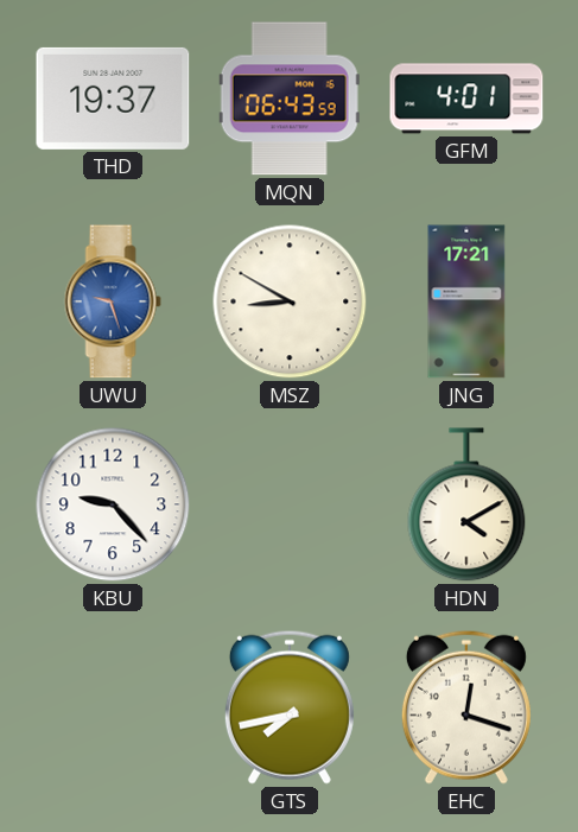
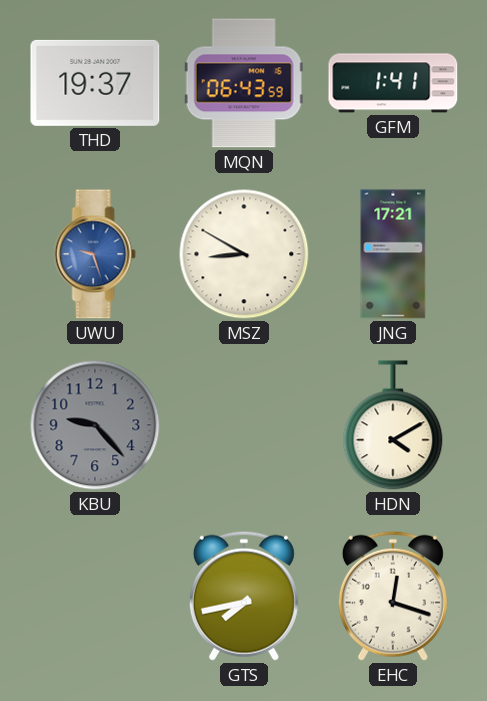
GFM: 4:01 -> 1:41 (393, 83)
KBU dial: white -> grey (95, 425)
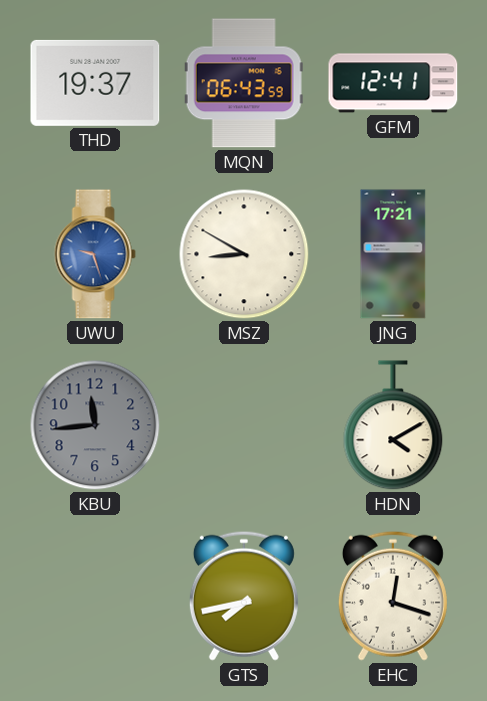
GFM: 1:41 -> 12:41 (393, 83)
KBU: 9:23 -> 11:44 (95, 425)
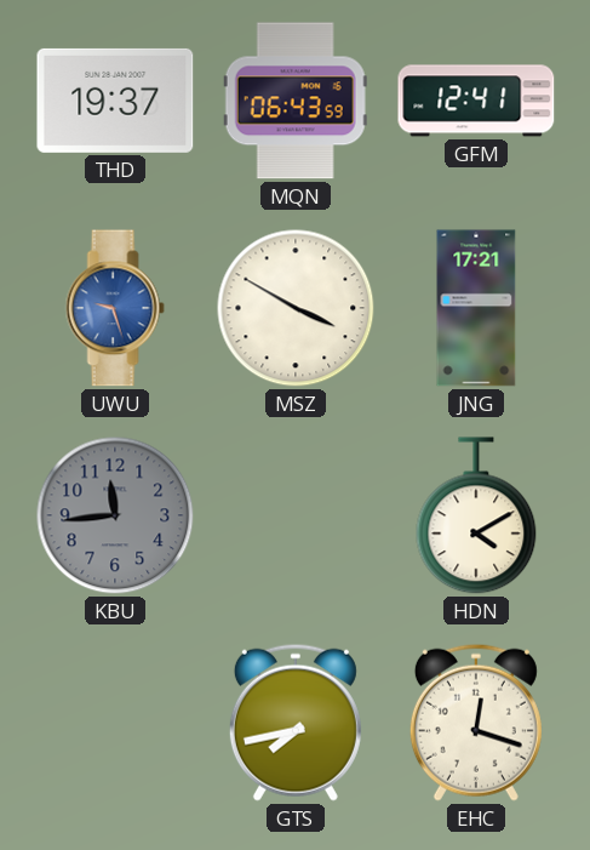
MSZ: 8:50 -> 3:50 (296, 308)
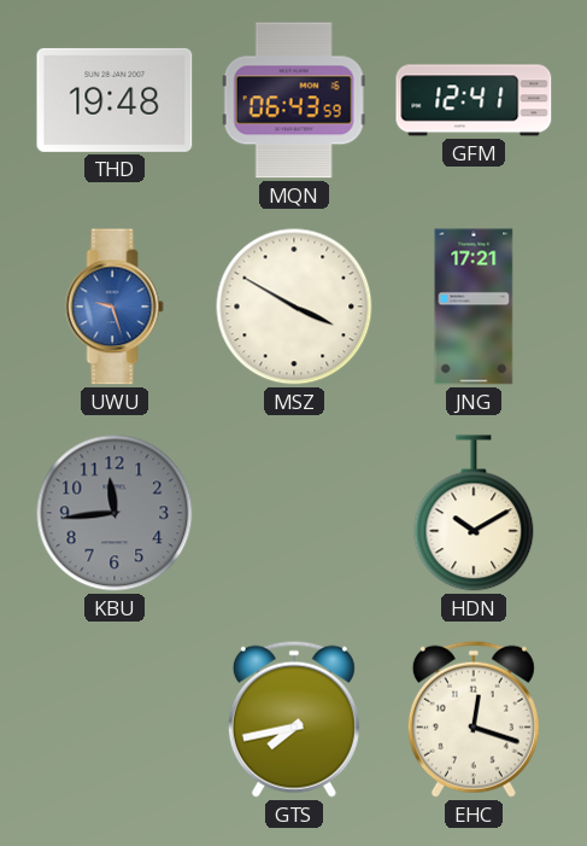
THD: 19:37 -> 19:48 (115, 100)
HDN: 4:10 -> 10:10 (474, 513)
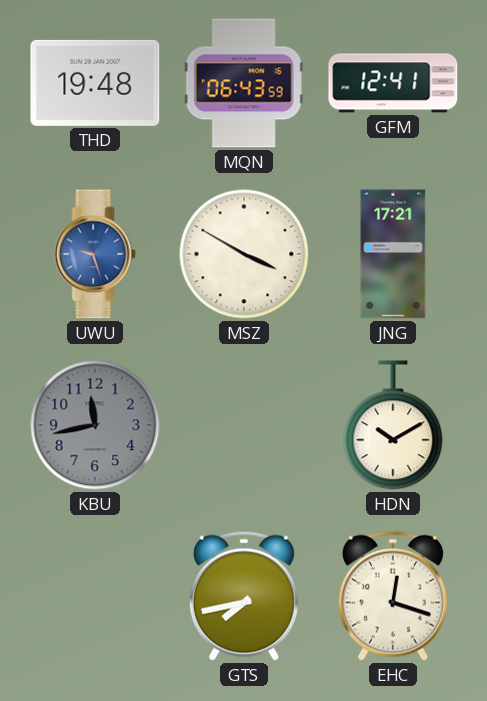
KBU: 11:44 -> 11:43 (95, 425)
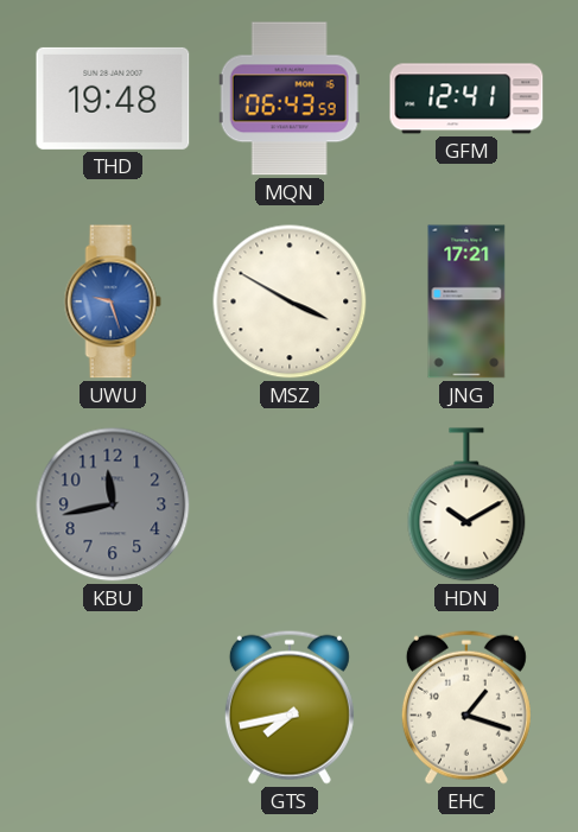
EHC: 12:18 -> 1:18 (466, 707)
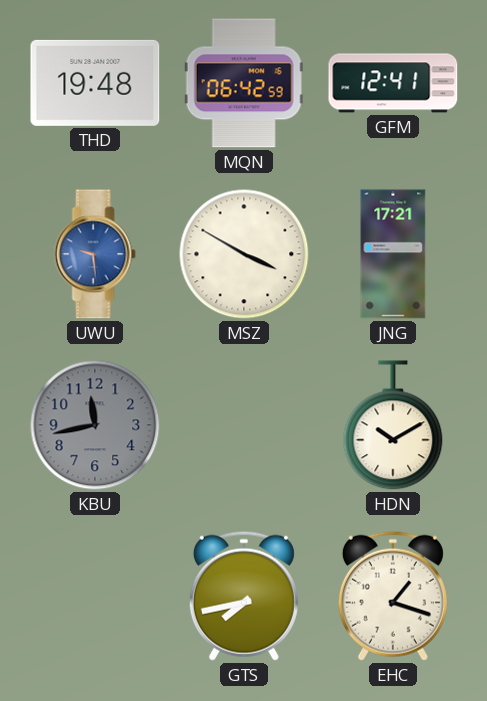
MQN: 06:43 -> 06:42 (244, 83)
UWU: 9:27 -> 9:29 (95, 254)
